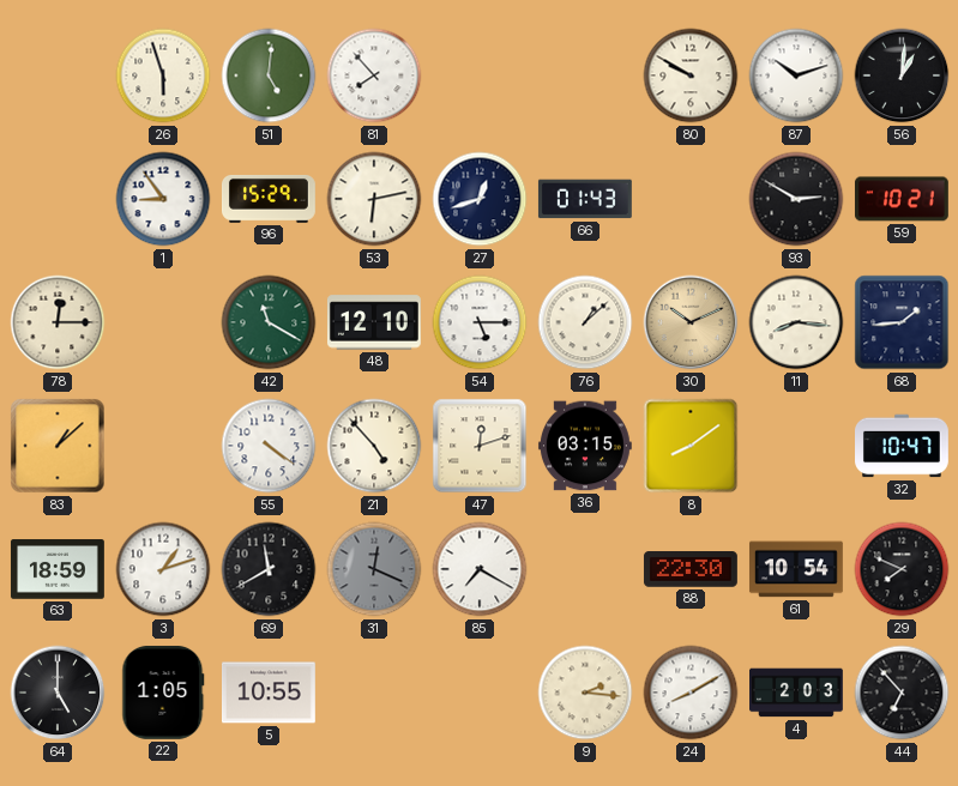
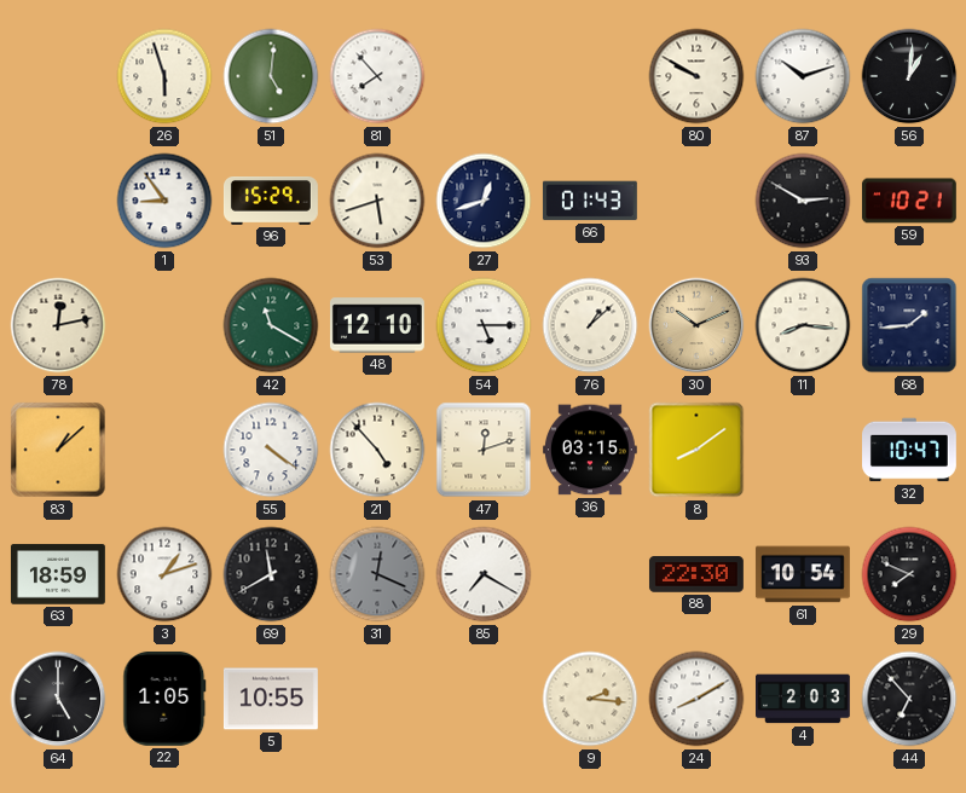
53: 6:13 -> 5:42 (377, 201)
78: 12:15 -> 12:13 (58, 325)
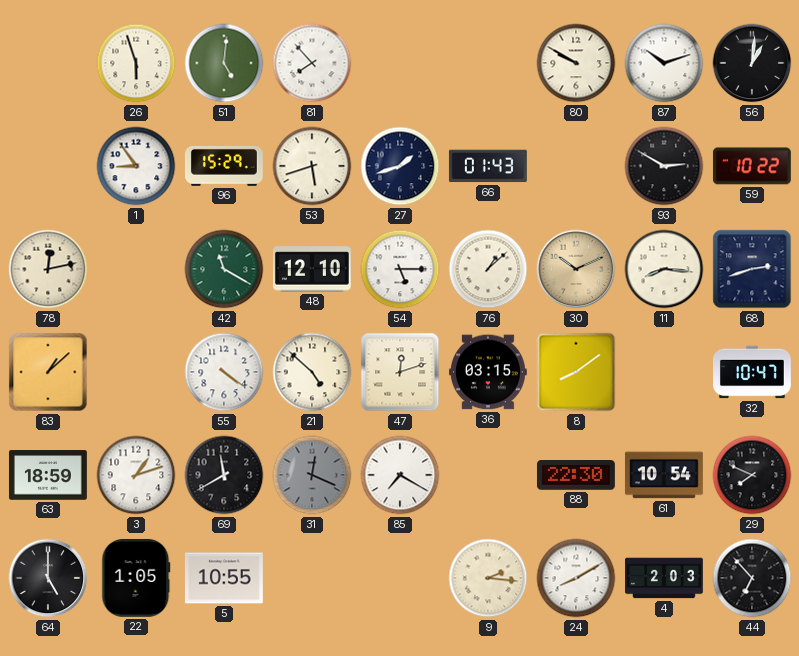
27: 12:42 -> 1:42 (400, 166)
59: 10:21 -> 10:22 (752, 166)
68: 1:44 -> 2:42 (752, 269)
21: 4:53 -> 4:52 (312, 372)
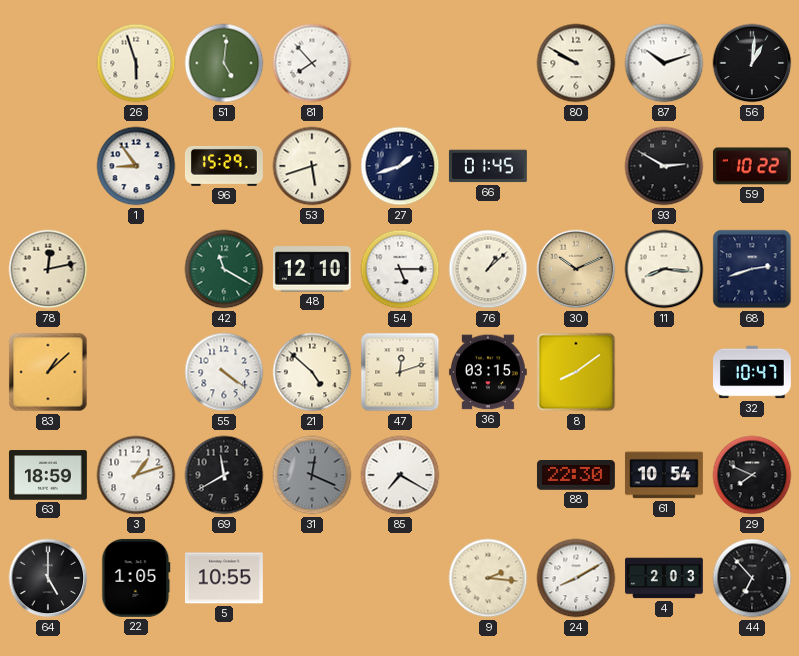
66: 01:43 -> 01:45 (488, 166)
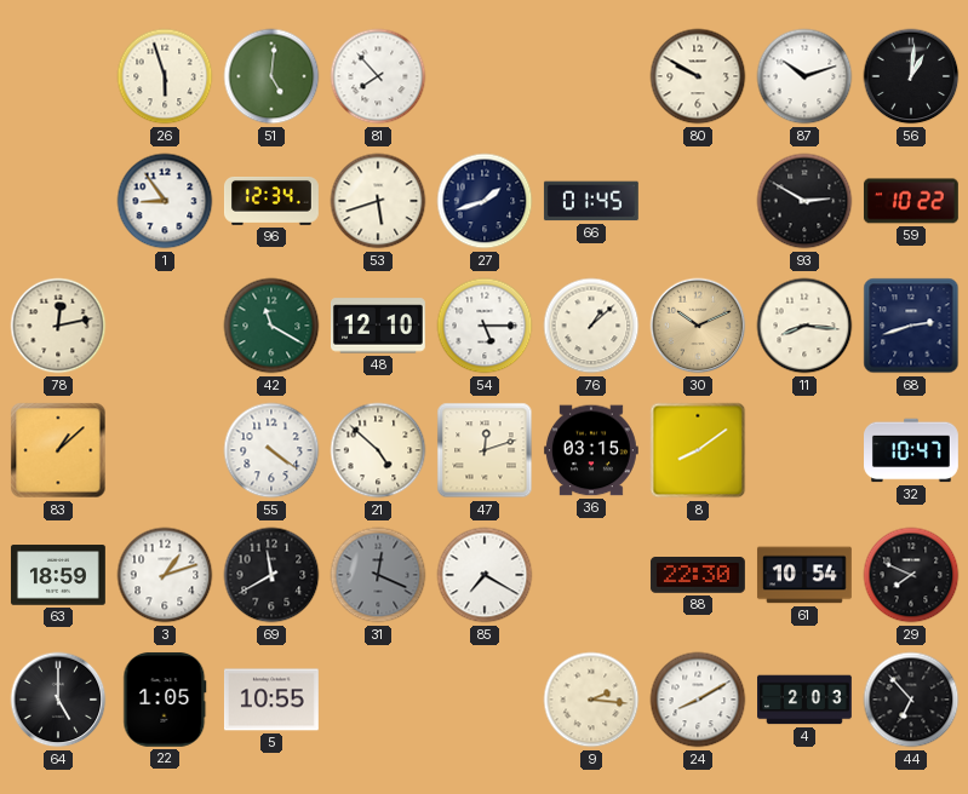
96: 15:29 -> 12:34 (271, 202)
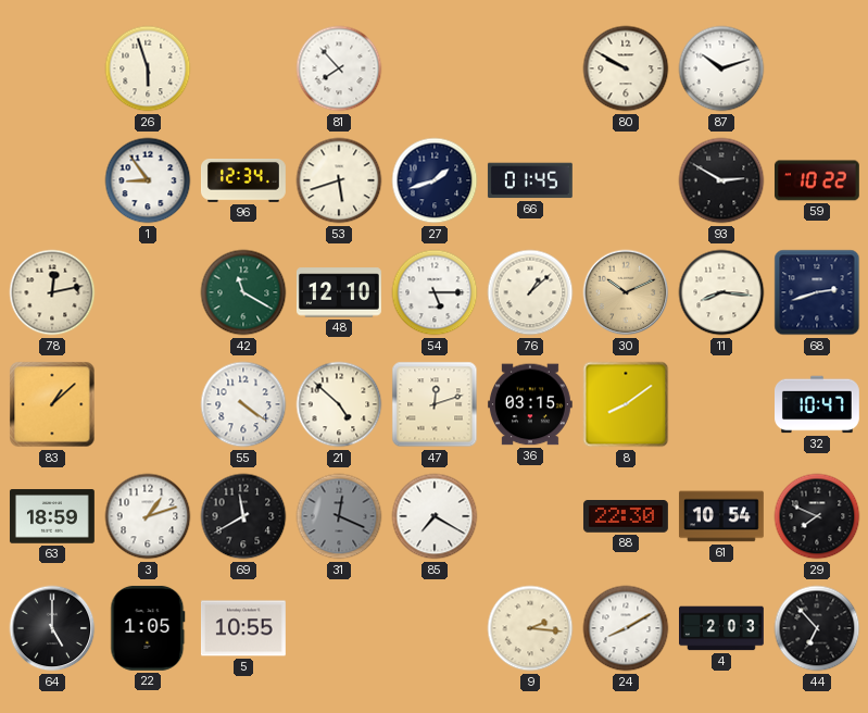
51: 5:01 -> none (271, 76)
56: 1:01 -> none (911, 76)
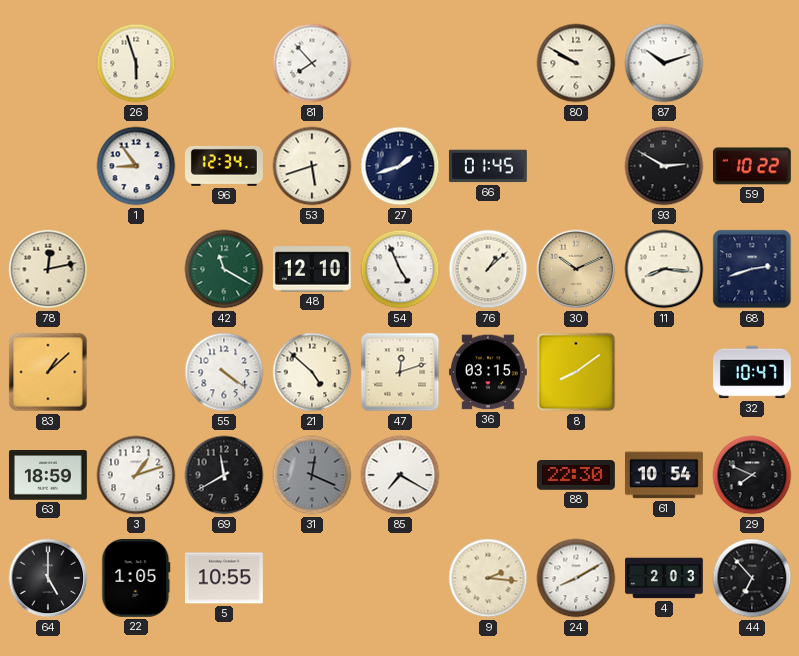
54: 5:15 -> 4:56 (400, 269)
